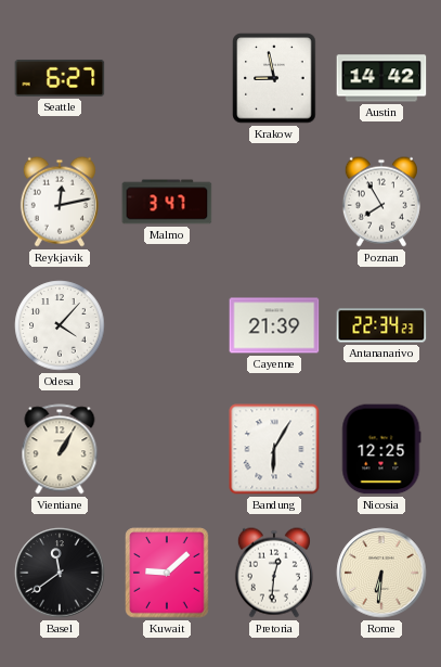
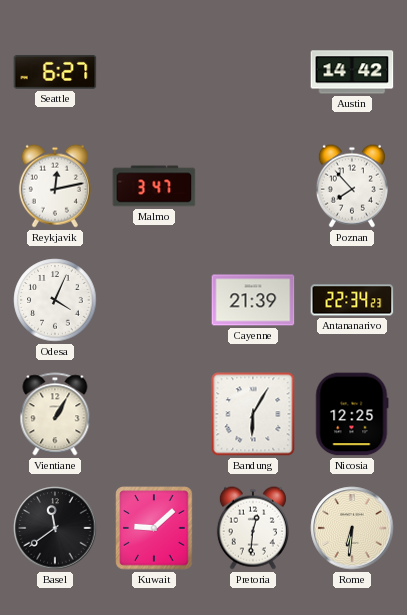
Krakow: 8:58 -> none (274, 78)
Poznan: 7:55 -> 7:53 (352, 186)
Odesa: 4:07 -> 4:04 (55, 300)
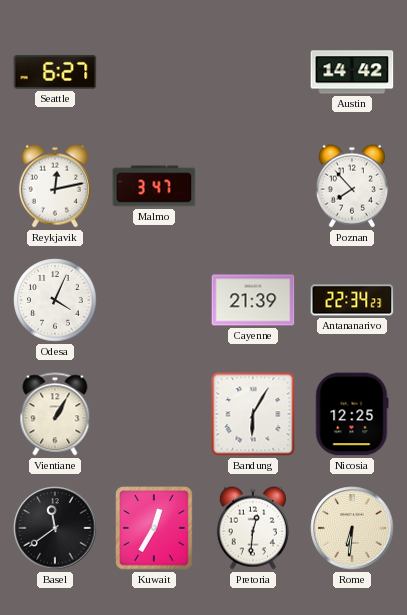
Kuwait: 9:08 -> 12:35 (154, 528)
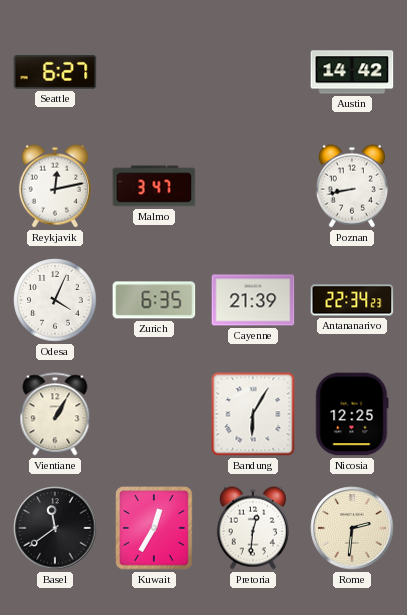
Poznan: 7:53 -> 8:43 (352, 186)
Zurich: none -> 6:35 (154, 300)
Rome: 6:31 -> 2:31 (352, 528)
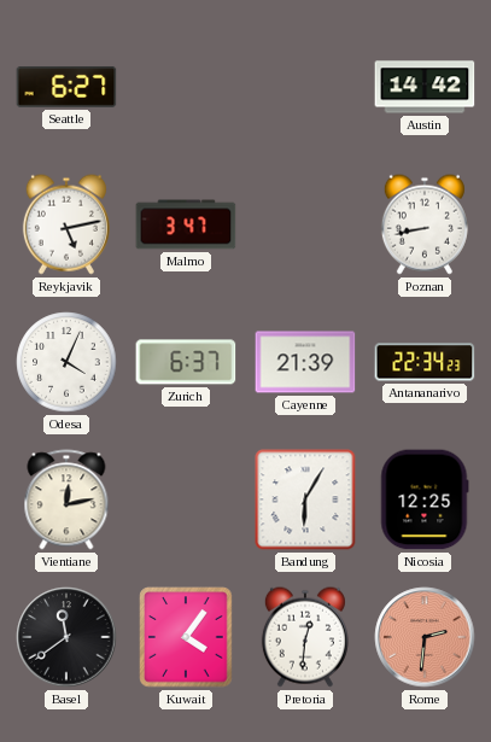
Reykjavik: 12:13 -> 5:13 (66, 224)
Zurich: 6:35 -> 6:37 (186, 362)
Vientiane: 1:05 -> 12:13 (66, 499)
Kuwait: 12:35 -> 4:06 (186, 637)
Rome dial: cream -> salmon (425, 637)
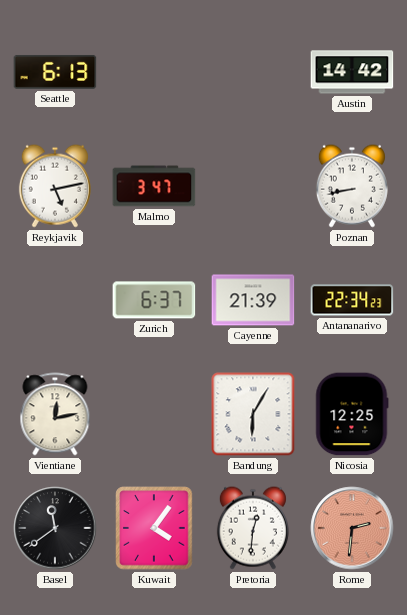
Seattle: 6:27 -> 6:13 (55, 72)
Odesa: 4:04 -> none (66, 362)
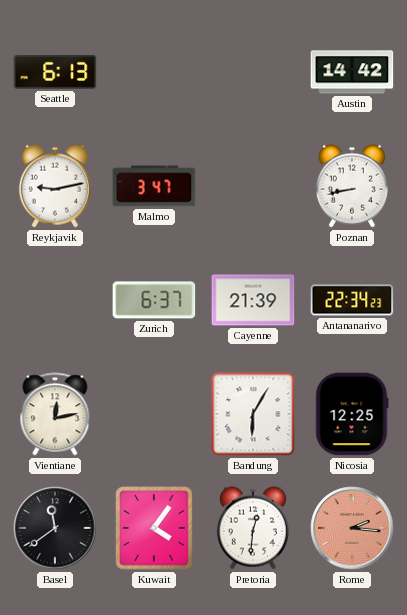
Reykjavik: 5:13 -> 9:13 (55, 186)
Rome: 2:31 -> 2:16 (352, 528)
